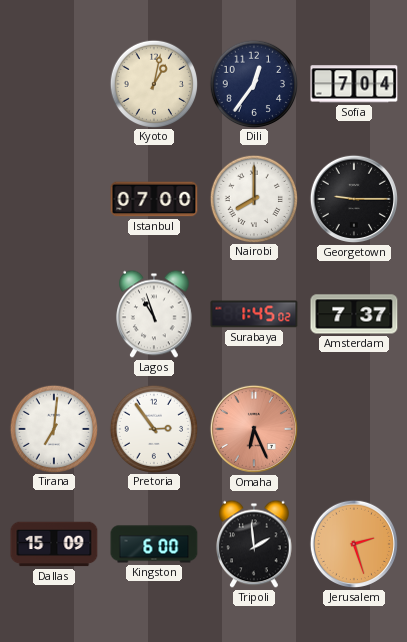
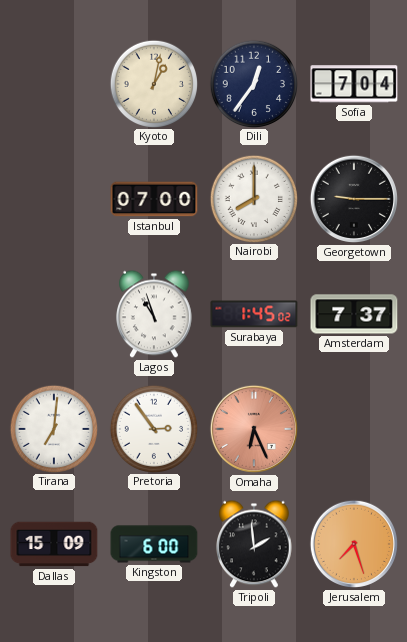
Jerusalem: 2:27 -> 7:27 (354, 544)
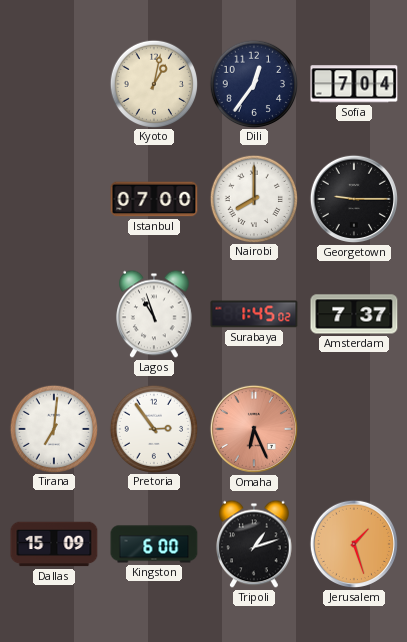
Tripoli: 1:59 -> 1:12 (255, 544)
Jerusalem: 7:27 -> 1:27 (354, 544)
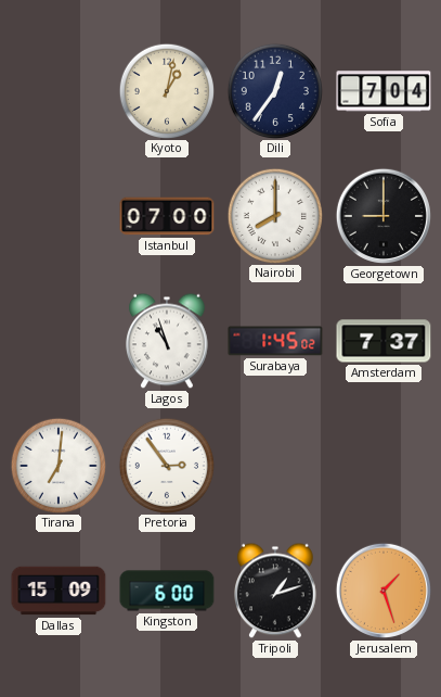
Georgetown: 9:15 -> 9:00 (384, 216)
Omaha: 6:26 -> none (254, 429)
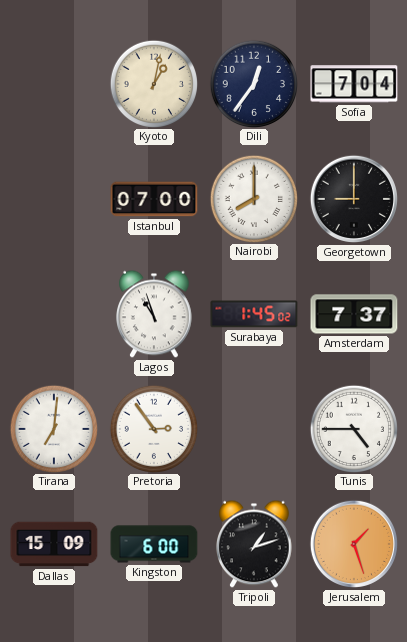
Tunis: none -> 4:45 (353, 428)
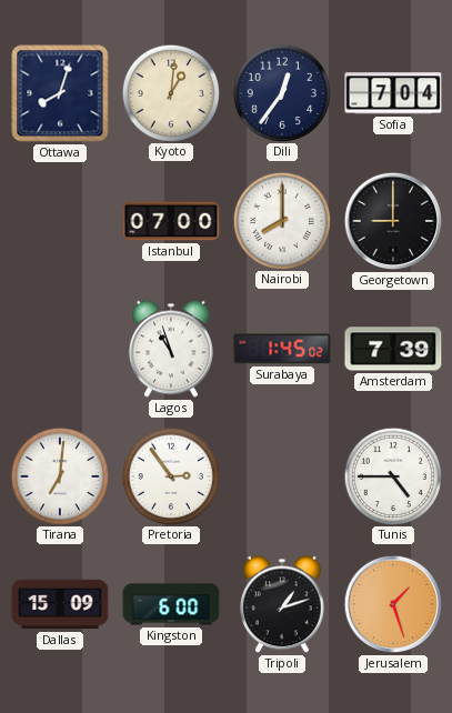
Ottawa: none -> 8:03 (60, 93)
Kyoto: 1:02 -> 1:01 (170, 92)
Amsterdam: 7:37 -> 7:39 (393, 349)
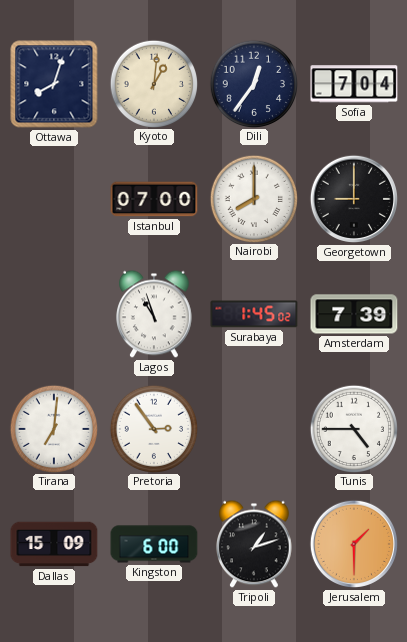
Jerusalem: 1:27 -> 1:30 (354, 544)
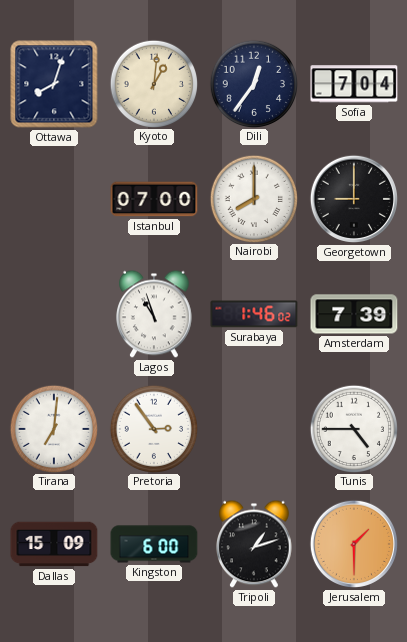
Surabaya: 1:45 -> 1:46 (254, 314)
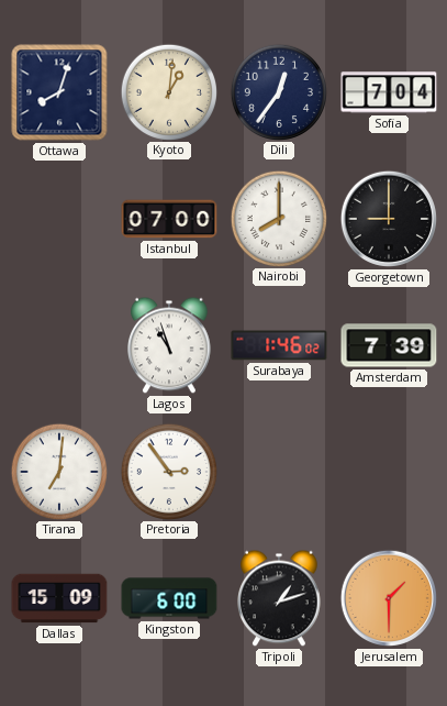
Tunis: 4:45 -> none (353, 428)
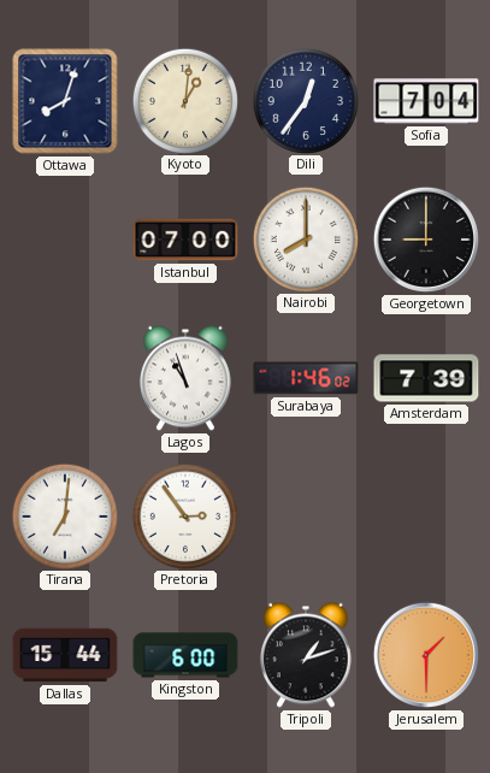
Dallas: 15:09 -> 15:44 (65, 655)
